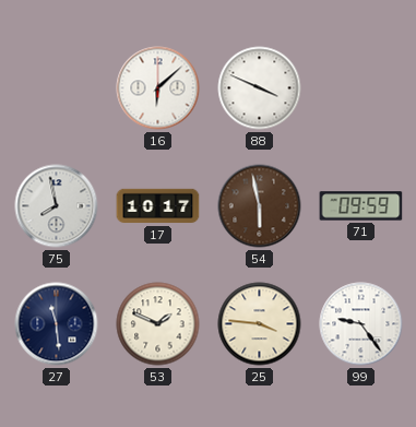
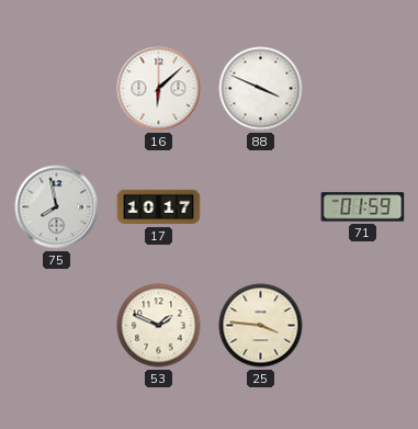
54: 5:58 -> none (260, 206)
71: 09:59 -> 01:59 (363, 207)
27: 11:29 -> none (57, 324)
99: 9:24 -> none (361, 324)
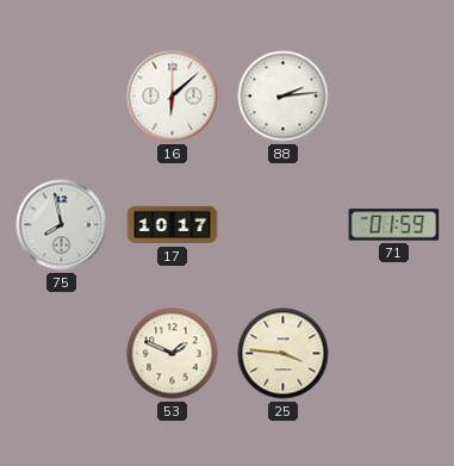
88: 3:49 -> 2:14 (284, 97)
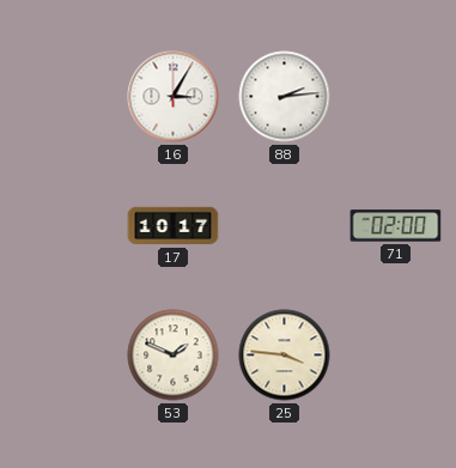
16: 6:08 -> 3:05 (174, 97)
75: 7:58 -> none (62, 225)
71: 01:59 -> 02:00 (396, 226)
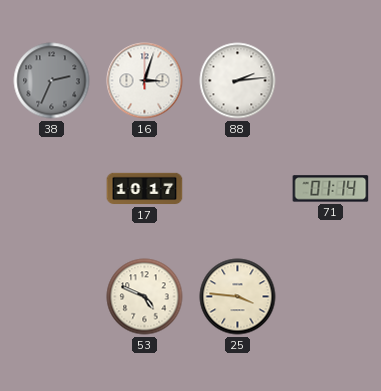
38: none -> 2:34 (52, 81)
16: 3:05 -> 3:03 (145, 81)
71: 02:00 -> 01:14 (331, 189)
53: 1:49 -> 4:49 (145, 297)
